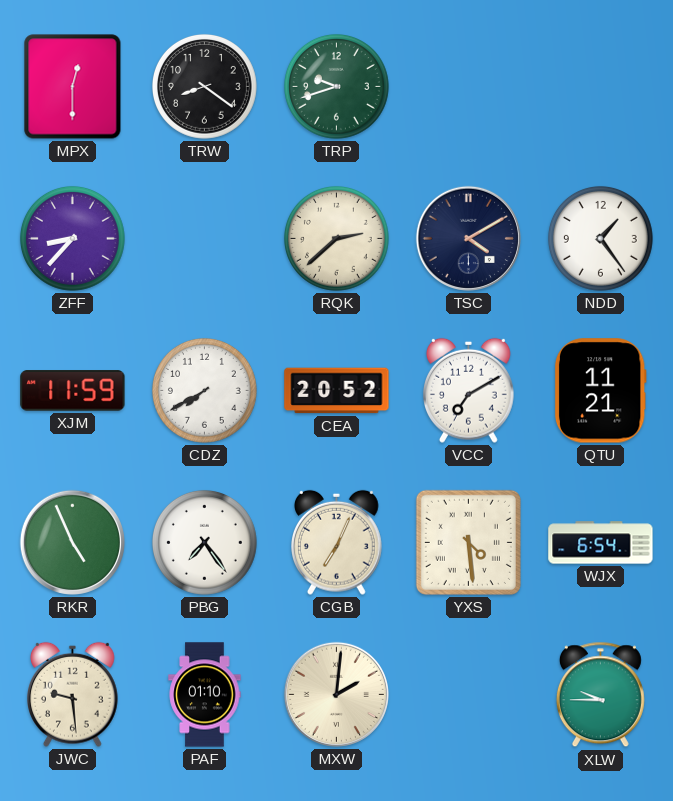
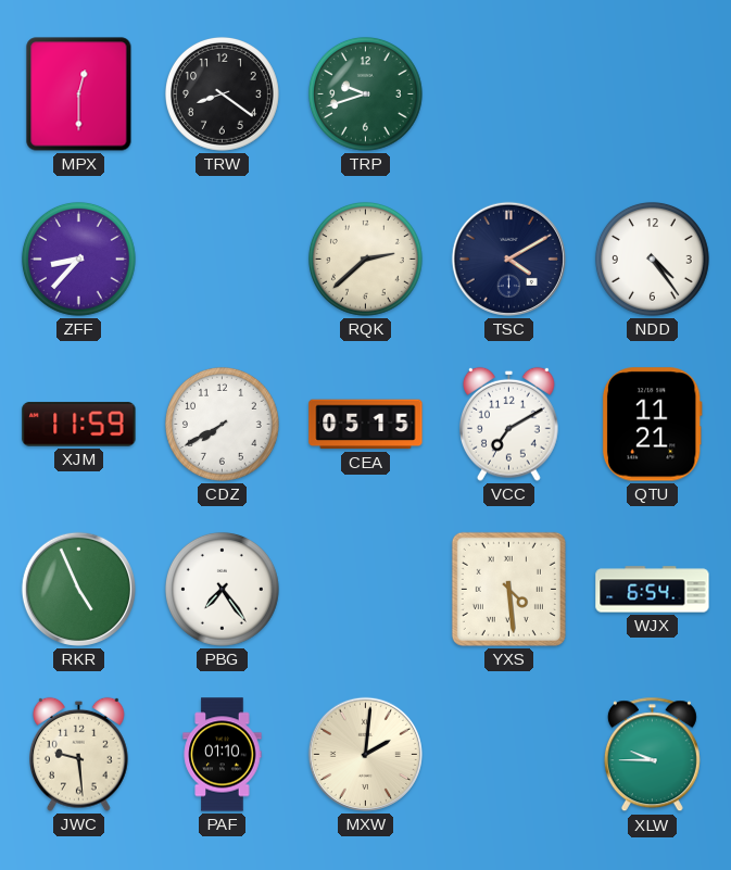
NDD: 1:24 -> 4:24 (652, 259)
CEA: 20:52 -> 05:15 (366, 425)
CGB: 7:04 -> none (337, 542)
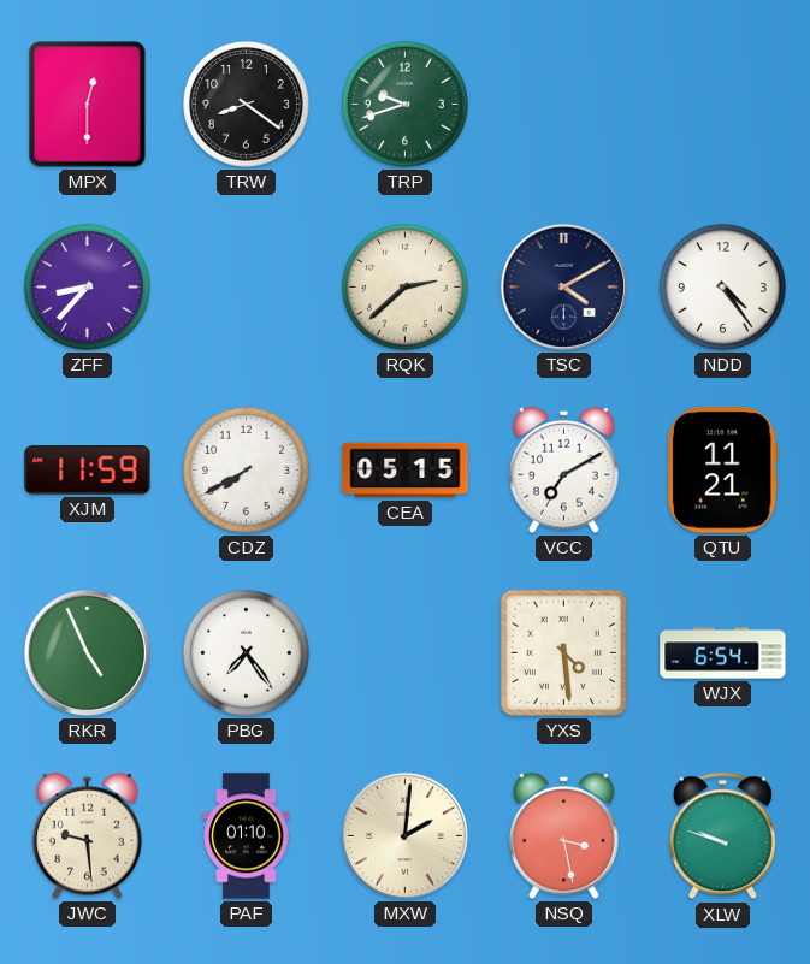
NSQ: none -> 3:28 (564, 835)
XLW: 9:45 -> 9:48 (722, 836)
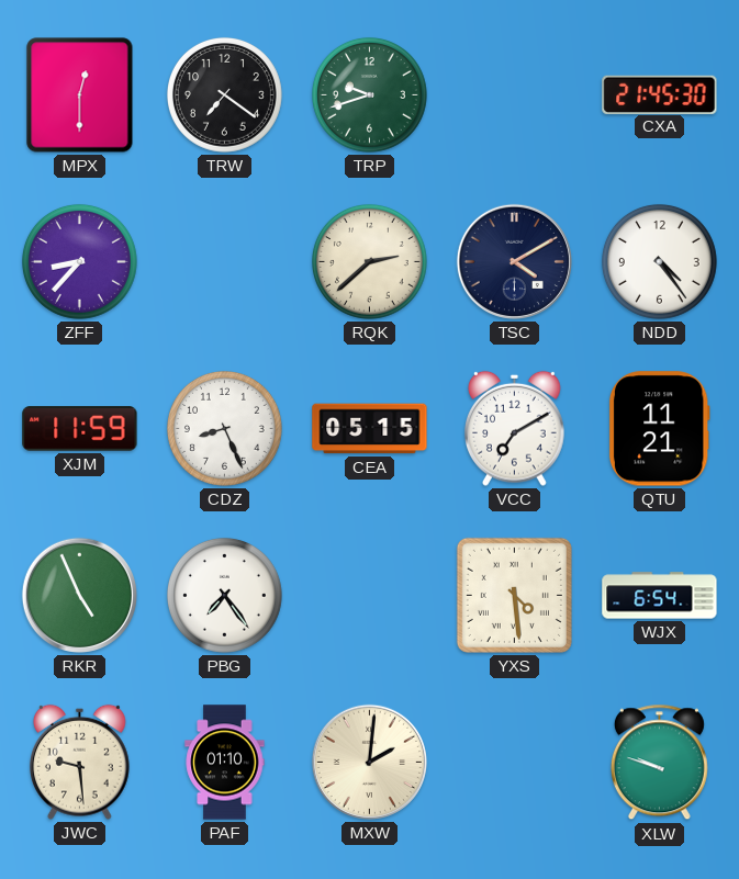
TRW: 8:21 -> 7:21 (224, 94)
CXA: none -> 21:45 (660, 94)
CDZ: 7:40 -> 8:26 (224, 428)
NSQ: 3:28 -> none (564, 835)
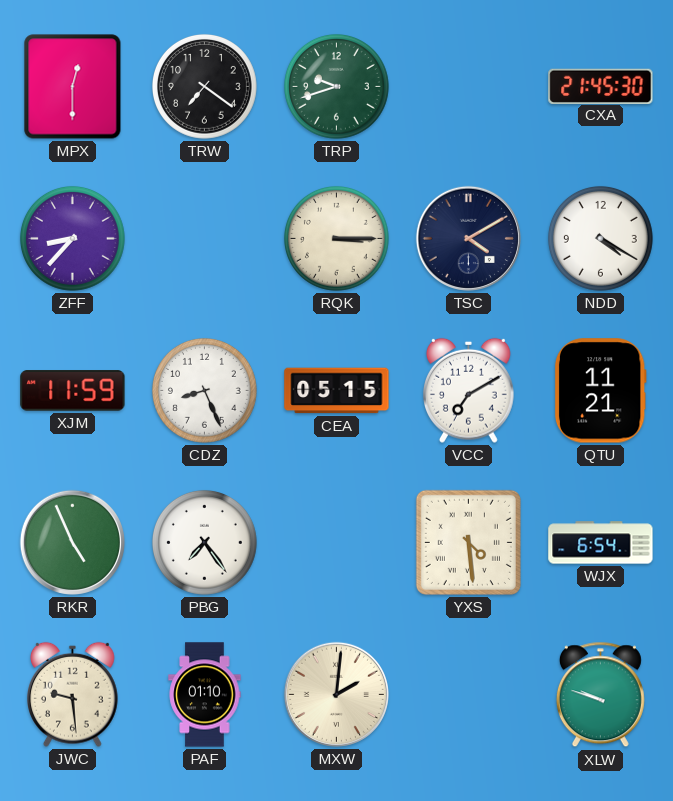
RQK: 2:38 -> 3:15 (336, 238)
NDD: 4:24 -> 4:20 (600, 238)
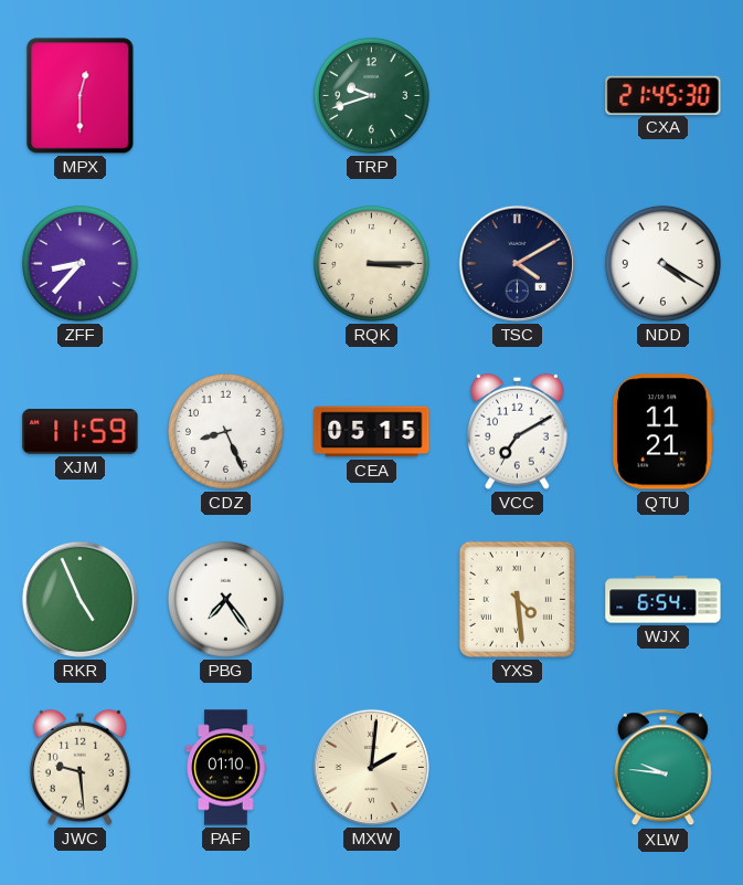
TRW: 7:21 -> none (204, 86)
XLW: 9:48 -> 9:46 (662, 768)
